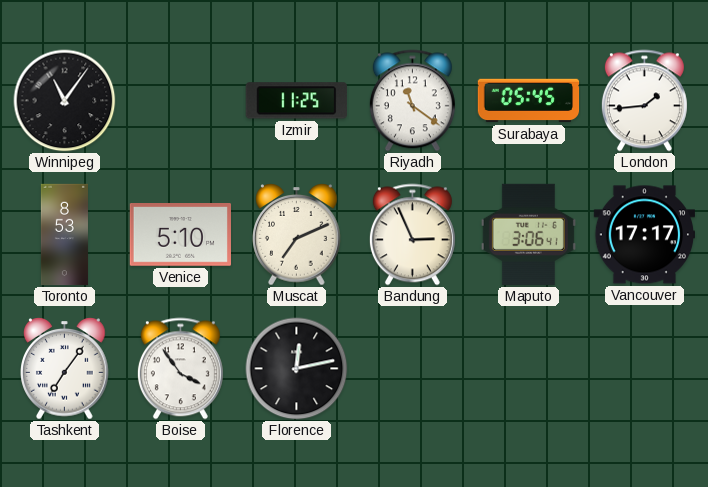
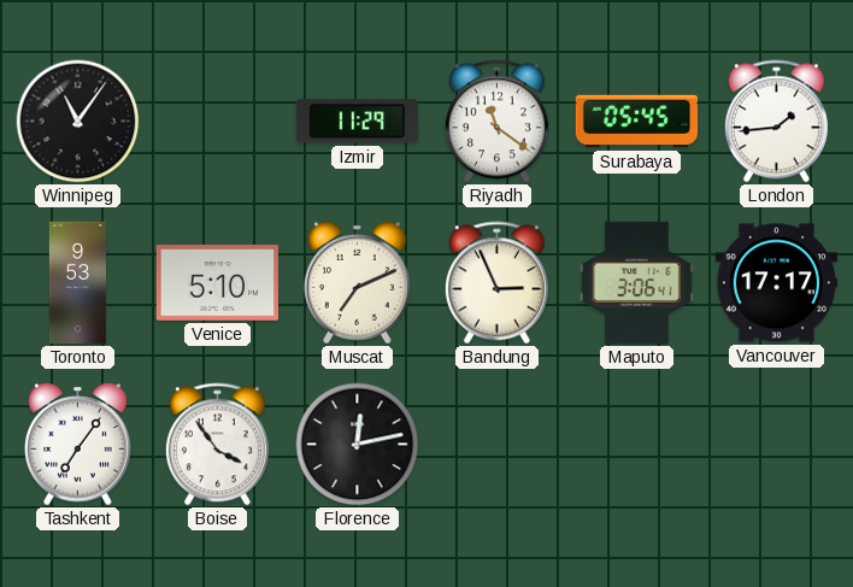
Izmir: 11:25 -> 11:29 (357, 122)
Toronto: 8:53 -> 9:53 (77, 283)
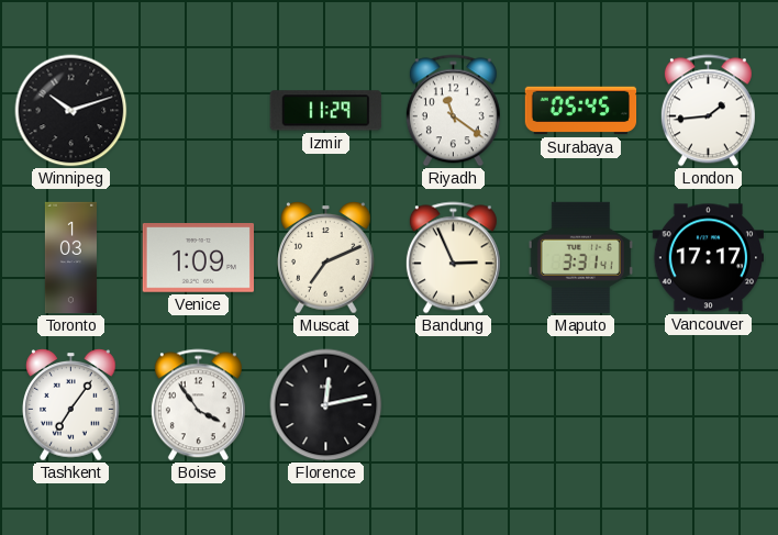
Winnipeg: 11:06 -> 10:12 (71, 111)
Toronto: 9:53 -> 1:03 (70, 258)
Venice: 5:10 -> 1:09 (198, 258)
Maputo: 3:06 -> 3:31 (580, 257)
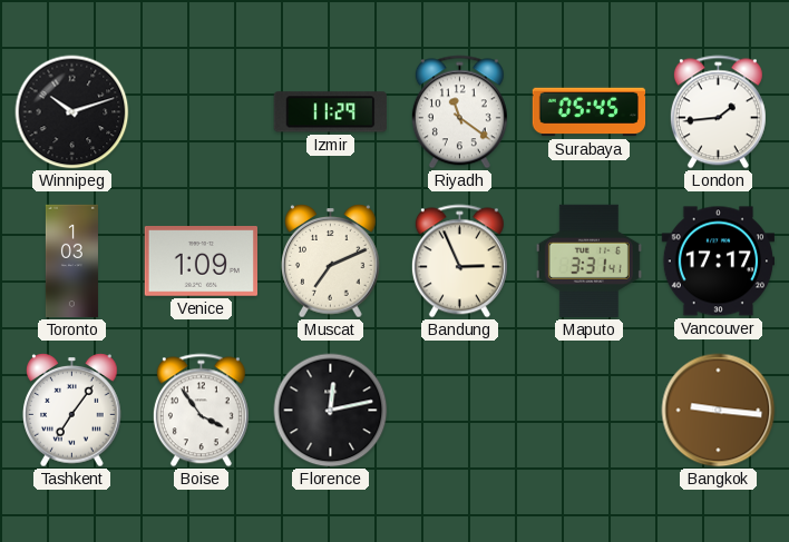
Bangkok: none -> 9:16 (719, 411)
